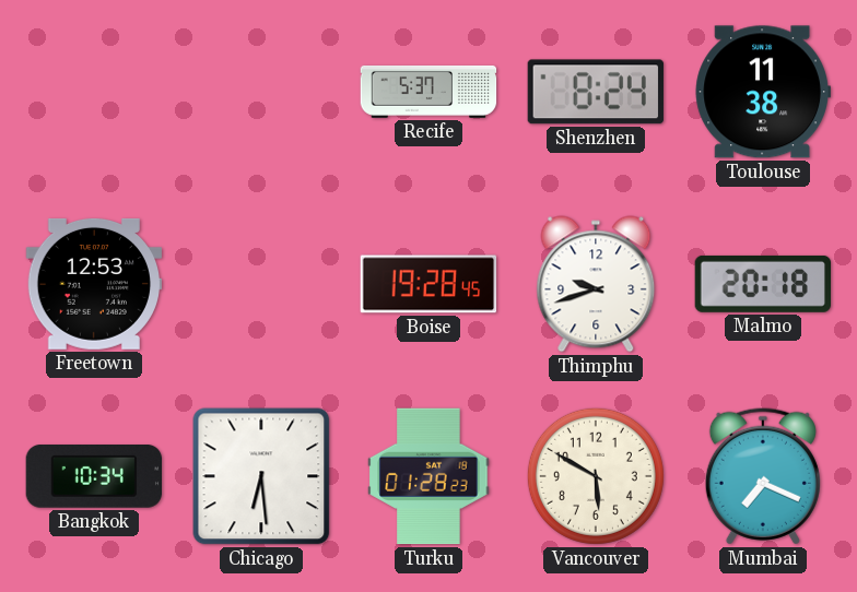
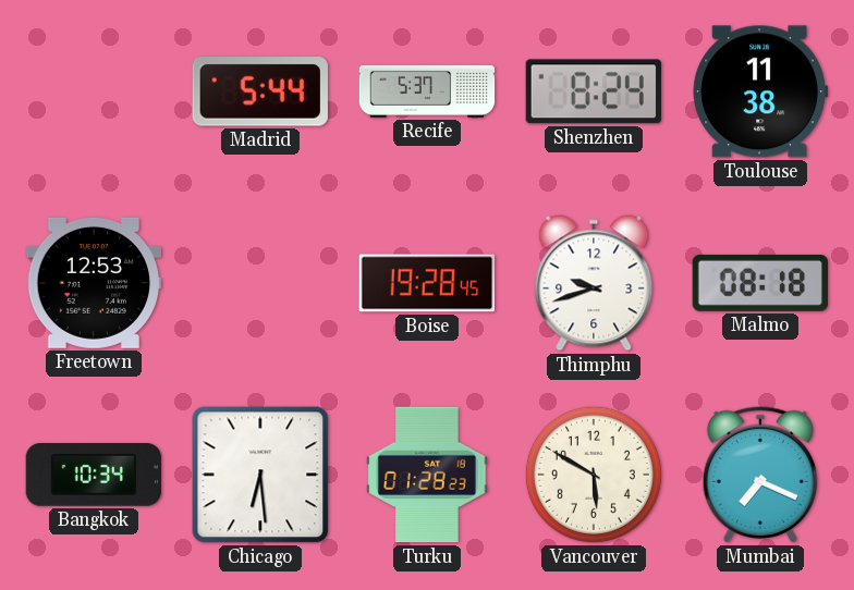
Madrid: none -> 5:44 (260, 93)
Malmo: 20:18 -> 08:18 (759, 283)
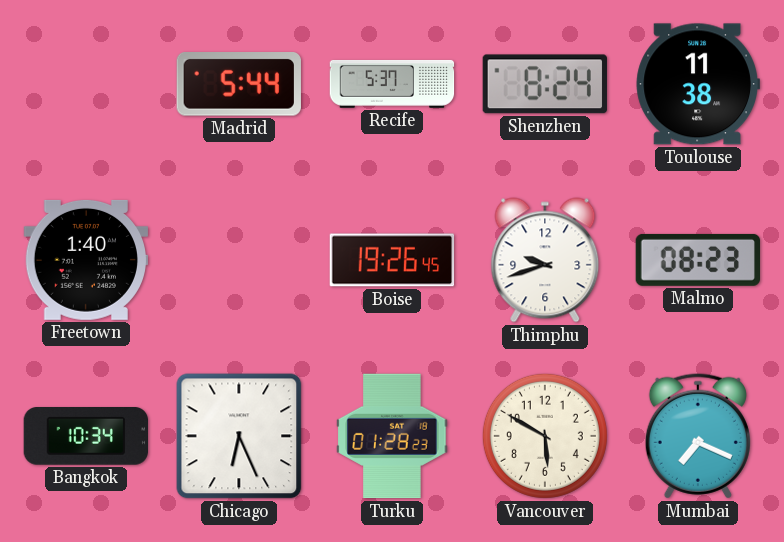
Freetown: 12:53 -> 1:40 (85, 260)
Boise: 19:28 -> 19:26 (392, 260)
Malmo: 08:18 -> 08:23 (697, 260)
Chicago: 6:29 -> 6:26 (239, 436)
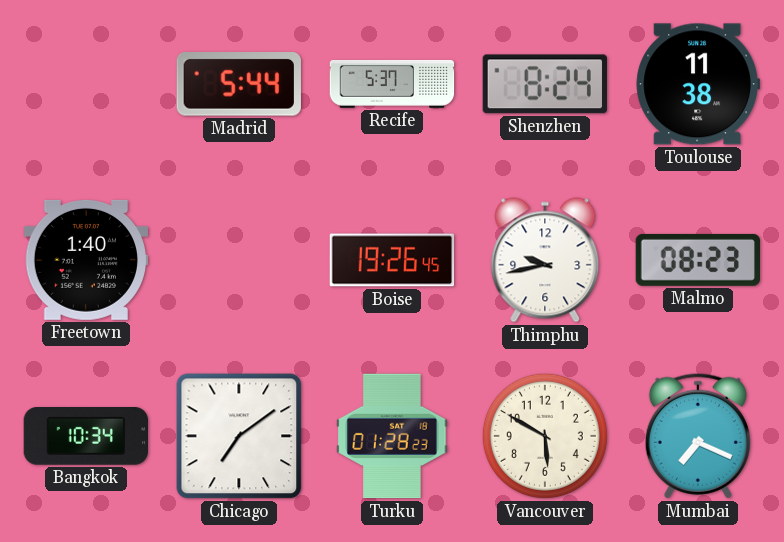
Thimphu: 9:42 -> 9:43 (545, 260)
Chicago: 6:26 -> 7:09 (239, 436)
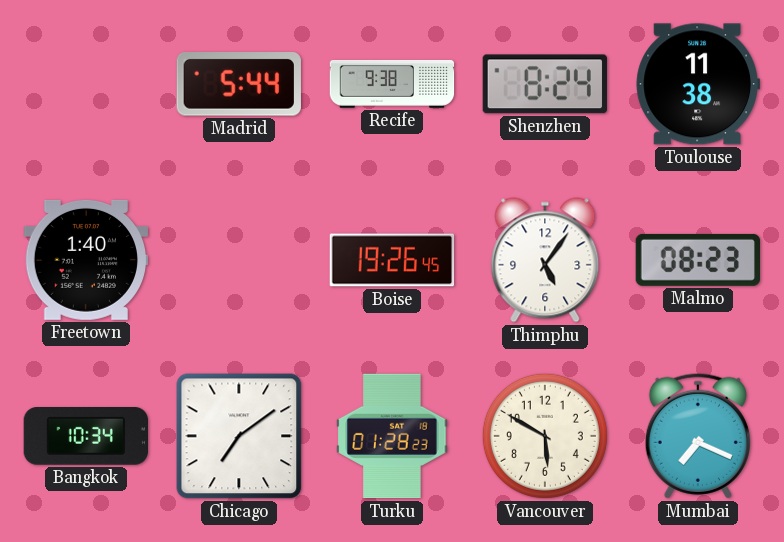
Recife: 5:37 -> 9:38 (392, 84)
Thimphu: 9:43 -> 5:06 (545, 260)
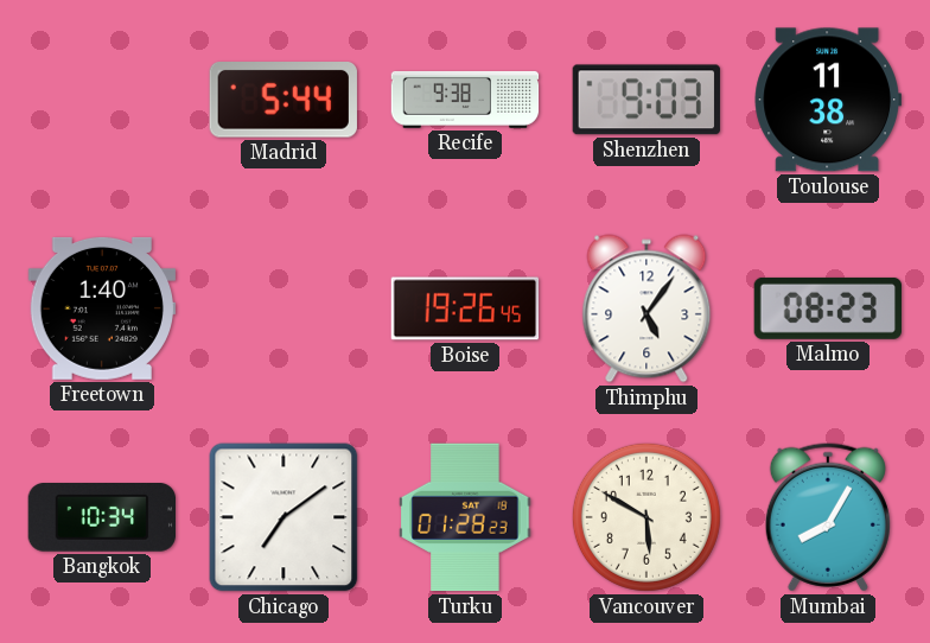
Shenzhen: 8:24 -> 9:03 (646, 100)
Mumbai: 7:19 -> 8:05 (828, 517)
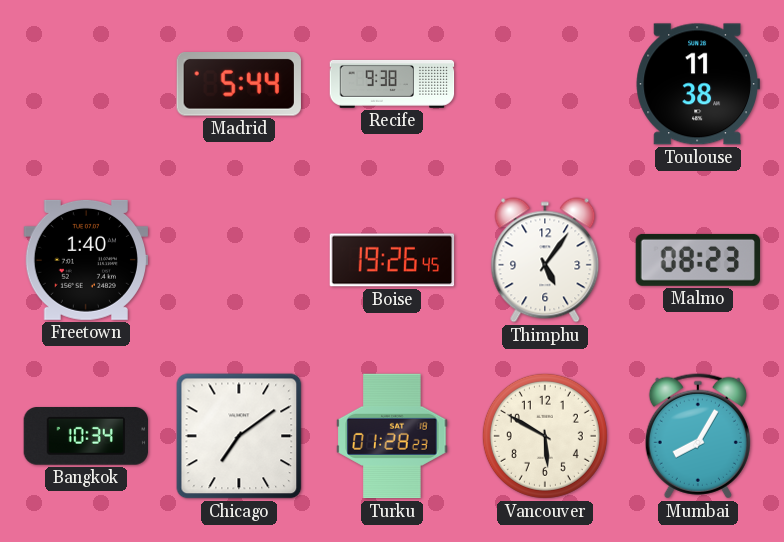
Shenzhen: 9:03 -> none (646, 100)
